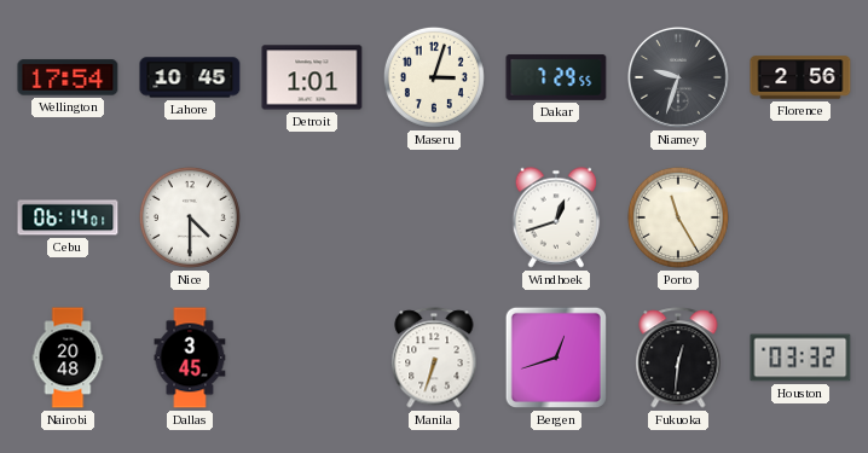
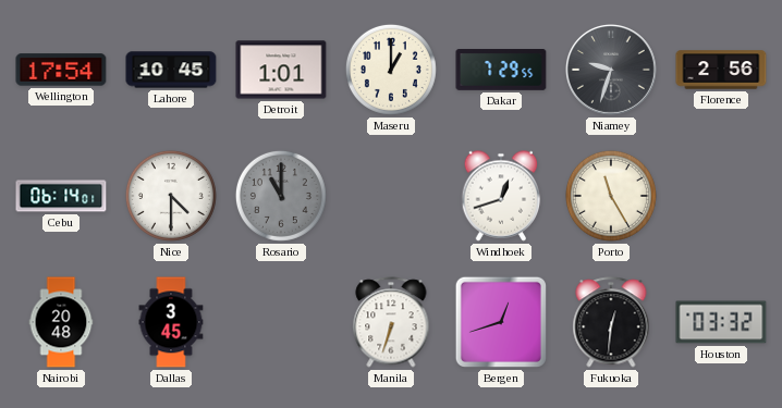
Maseru: 3:03 -> 1:00 (391, 70)
Rosario: none -> 11:00 (281, 196)
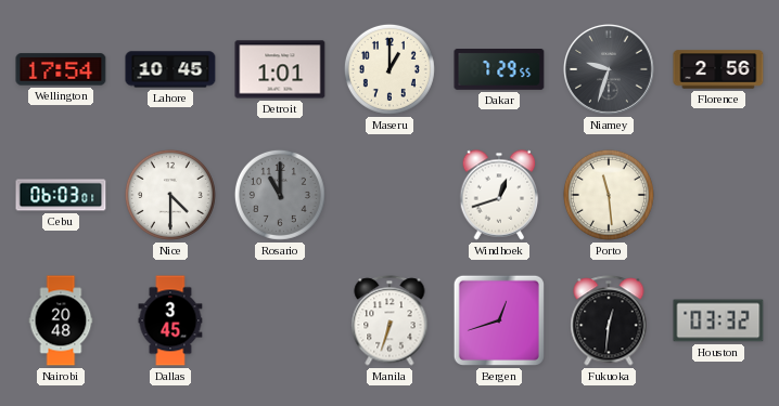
Cebu: 06:14 -> 06:03 (61, 195)
Porto: 11:25 -> 11:29 (609, 195)
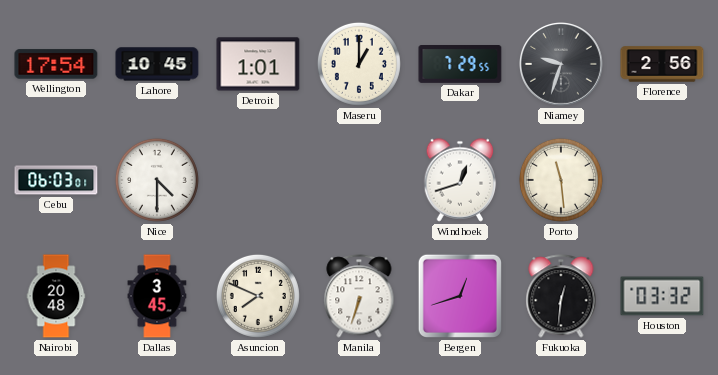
Rosario: 11:00 -> none (280, 195)
Asuncion: none -> 7:49 (258, 296)
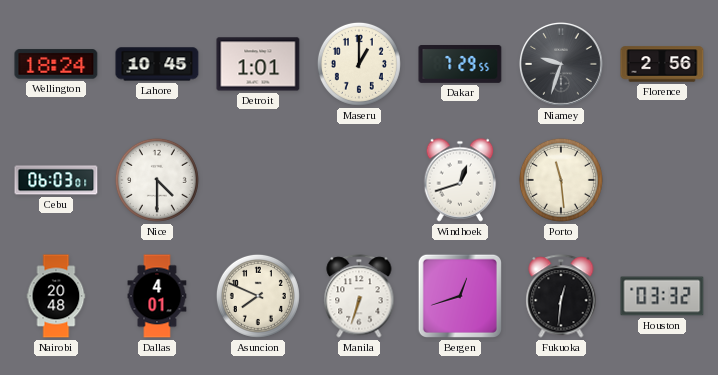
Wellington: 17:54 -> 18:24 (56, 64)
Dallas: 3:45 -> 4:01 (157, 296)
